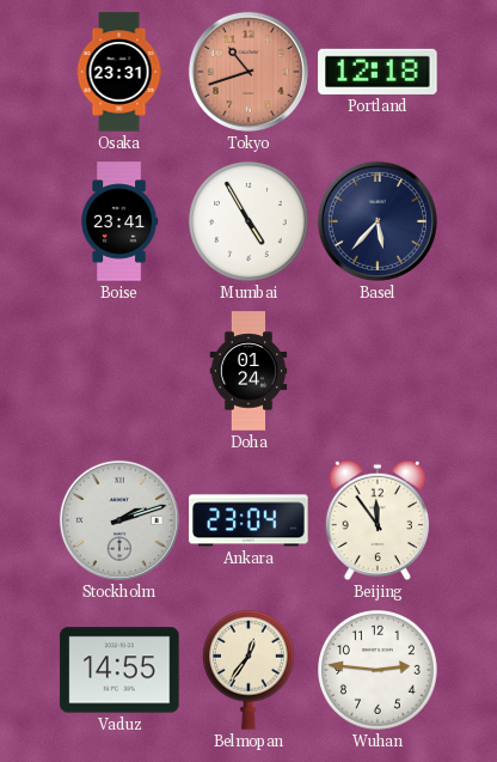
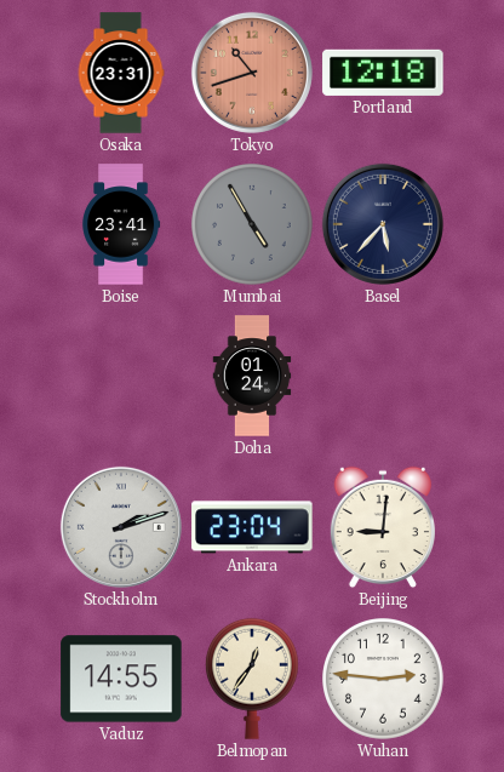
Mumbai dial: white -> grey (253, 225)
Beijing: 11:54 -> 9:01 (382, 527)
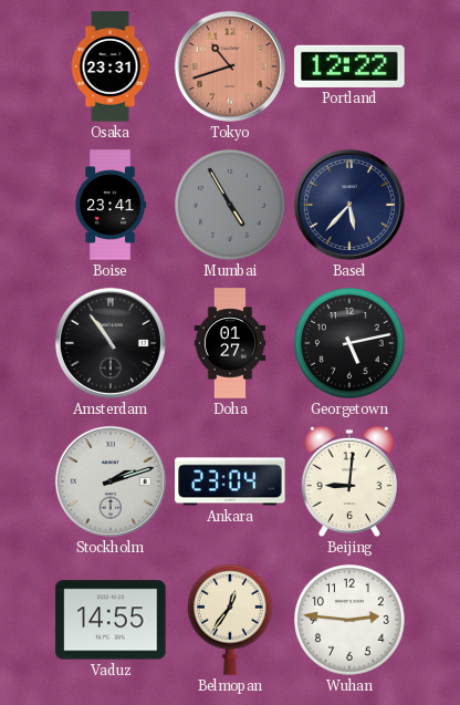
Portland: 12:18 -> 12:22 (349, 66)
Amsterdam: none -> 10:54 (111, 343)
Doha: 01:24 -> 01:27 (230, 343)
Georgetown: none -> 5:13 (351, 344)
